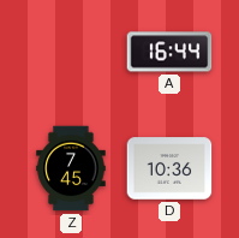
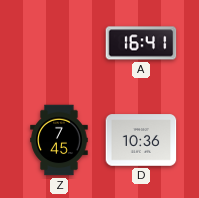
A: 16:44 -> 16:41 (141, 43)
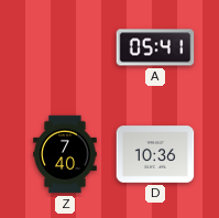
A: 16:41 -> 05:41 (155, 47)
Z: 7:45 -> 7:40 (65, 154)
